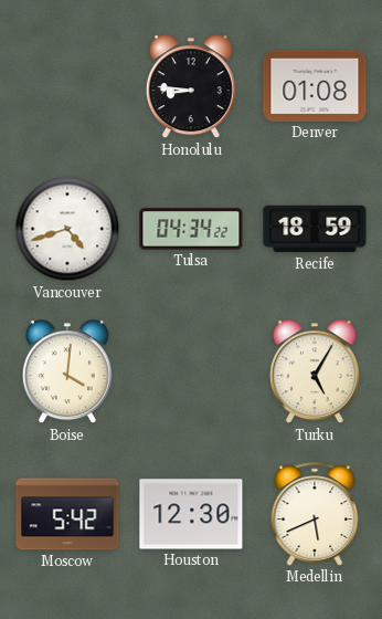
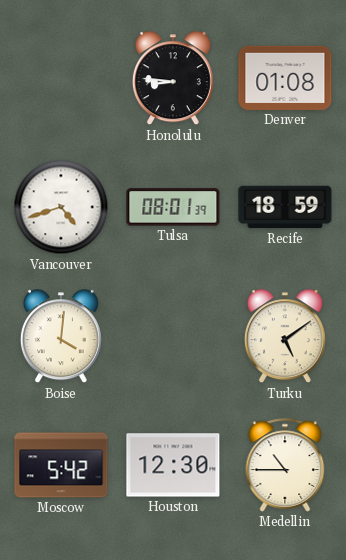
Tulsa: 04:34 -> 08:01 (173, 207)
Turku: 5:05 -> 5:09 (285, 337)
Medellin: 5:41 -> 10:45 (285, 465)
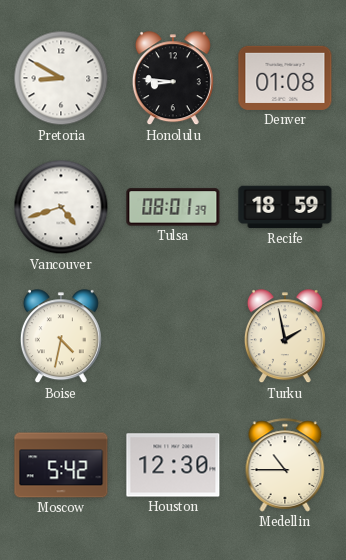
Pretoria: none -> 8:50 (61, 78)
Boise: 4:01 -> 4:32 (61, 337)
Turku: 5:09 -> 1:58 (285, 337)
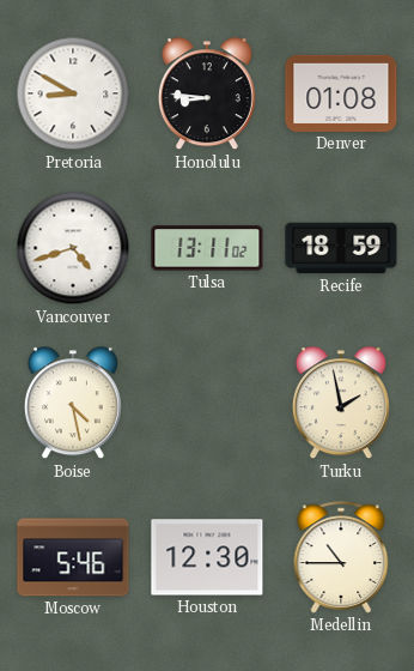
Tulsa: 08:01 -> 13:11 (207, 248)
Boise: 4:32 -> 4:28 (73, 404)
Moscow: 5:42 -> 5:46 (73, 557)
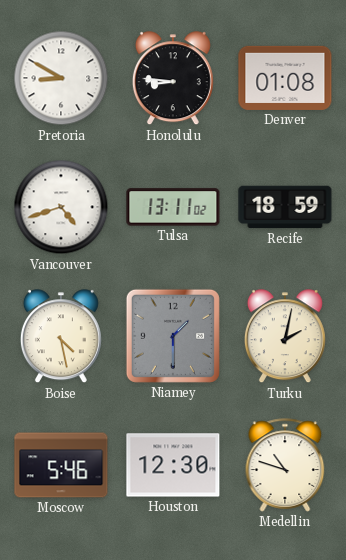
Niamey: none -> 1:30 (173, 336)
Turku: 1:58 -> 2:02 (285, 337)
Medellin: 10:45 -> 10:48 (285, 465)
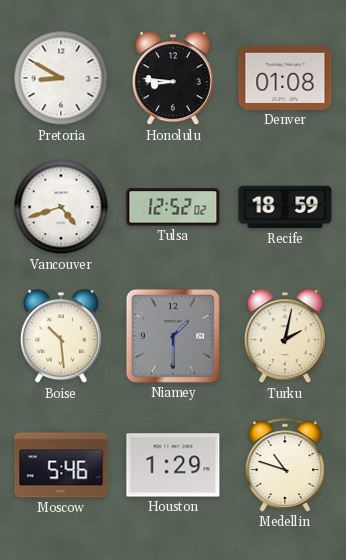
Tulsa: 13:11 -> 12:52 (173, 207)
Boise: 4:28 -> 10:29 (61, 337)
Houston: 12:30 -> 1:29 (173, 465)
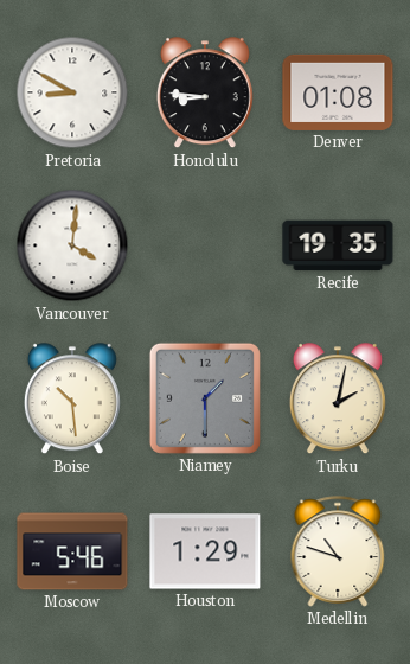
Vancouver: 4:42 -> 4:01 (72, 245)
Tulsa: 12:52 -> none (173, 207)
Recife: 18:59 -> 19:35 (338, 245)
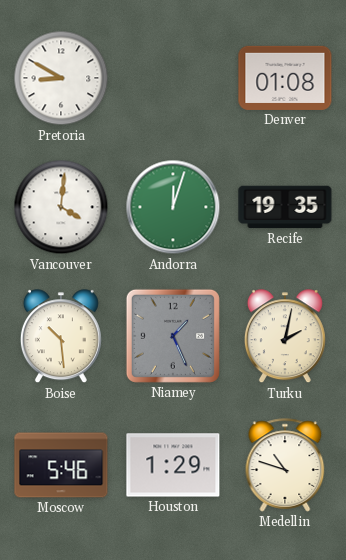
Honolulu: 8:46 -> none (205, 94)
Andorra: none -> 12:03 (173, 207)
Niamey: 1:30 -> 1:26 (173, 336)
